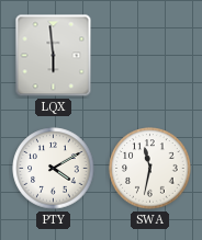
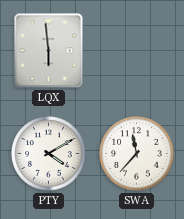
SWA: 11:32 -> 11:37 (137, 154)
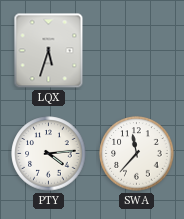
LQX: 5:59 -> 5:33 (49, 51)
PTY: 4:10 -> 4:14 (49, 154)
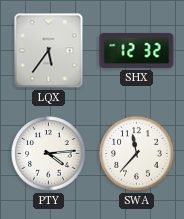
LQX: 5:33 -> 5:36 (49, 51)
SHX: none -> 12:32 (137, 50)
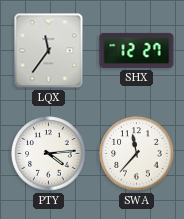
LQX: 5:36 -> 11:36 (49, 51)
SHX: 12:32 -> 12:27 (137, 50)
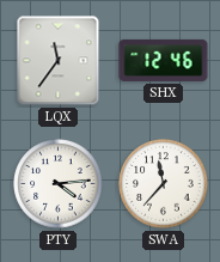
SHX: 12:27 -> 12:46 (164, 60)
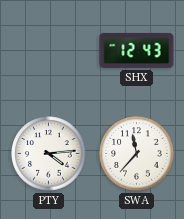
LQX: 11:36 -> none (59, 61)
SHX: 12:46 -> 12:43 (137, 50)
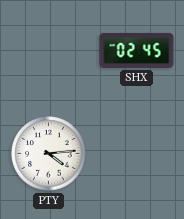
SHX: 12:43 -> 02:45 (137, 50)
SWA: 11:37 -> none (137, 154)
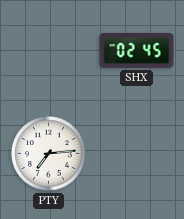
PTY: 4:14 -> 7:14 (49, 154)
